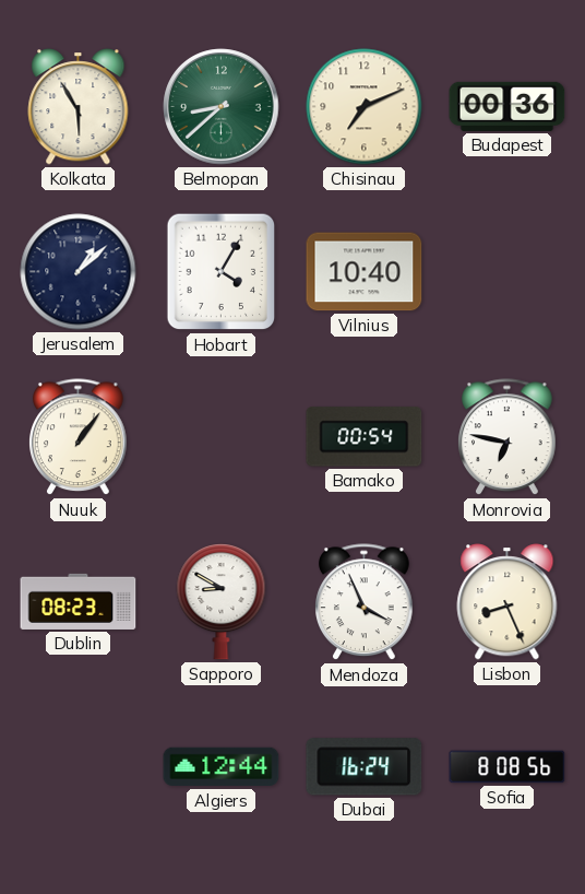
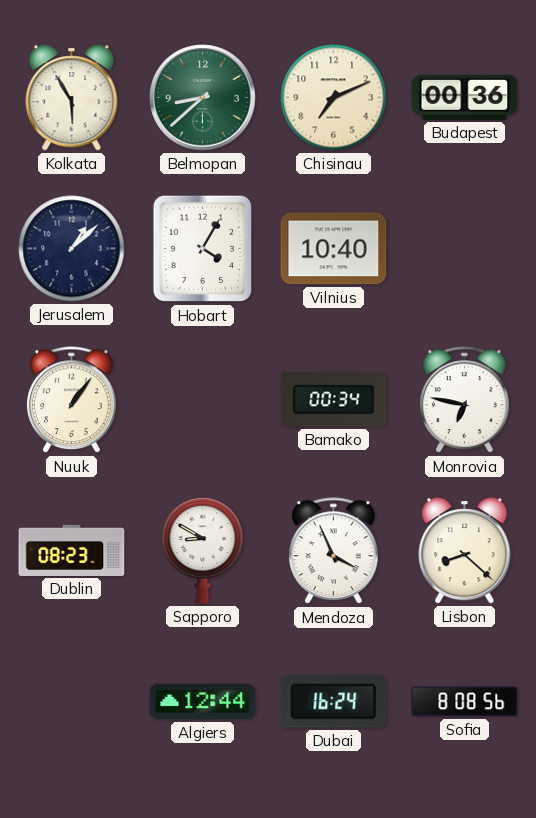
Bamako: 00:54 -> 00:34 (334, 400)
Lisbon: 8:26 -> 8:22 (465, 551)
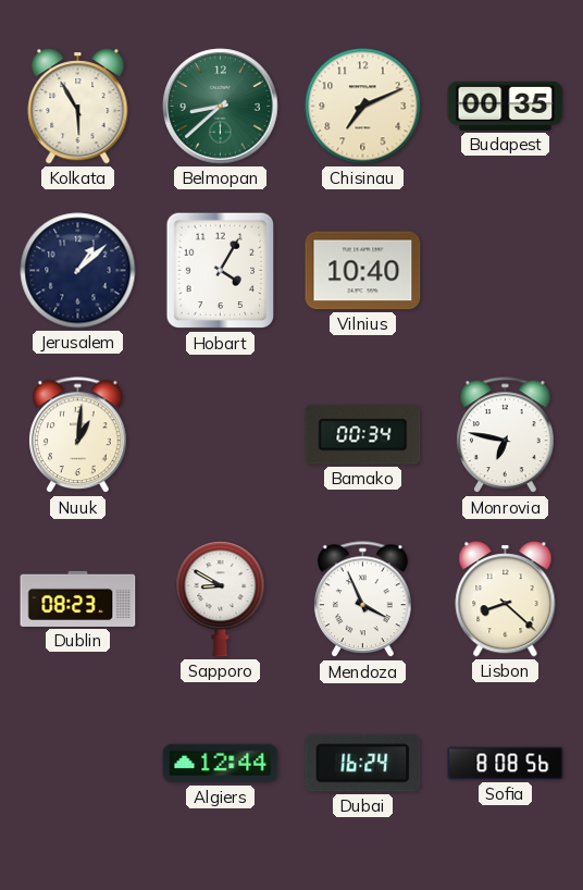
Budapest: 00:36 -> 00:35 (506, 106)
Nuuk: 1:06 -> 1:01 (78, 435)
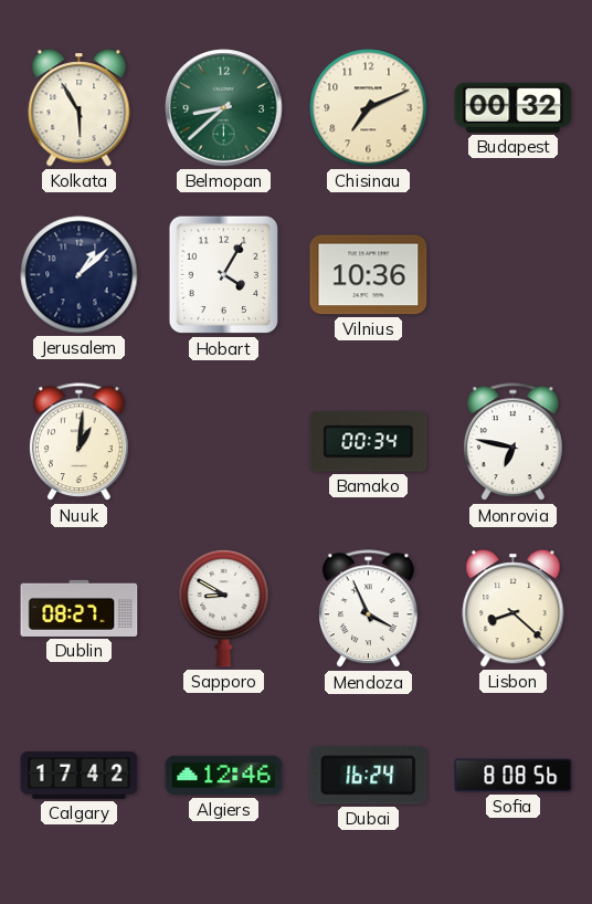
Budapest: 00:35 -> 00:32 (514, 107)
Vilnius: 10:40 -> 10:36 (369, 275)
Dublin: 08:23 -> 08:27 (80, 608)
Calgary: none -> 17:42 (80, 775)
Algiers: 12:44 -> 12:46 (224, 776)
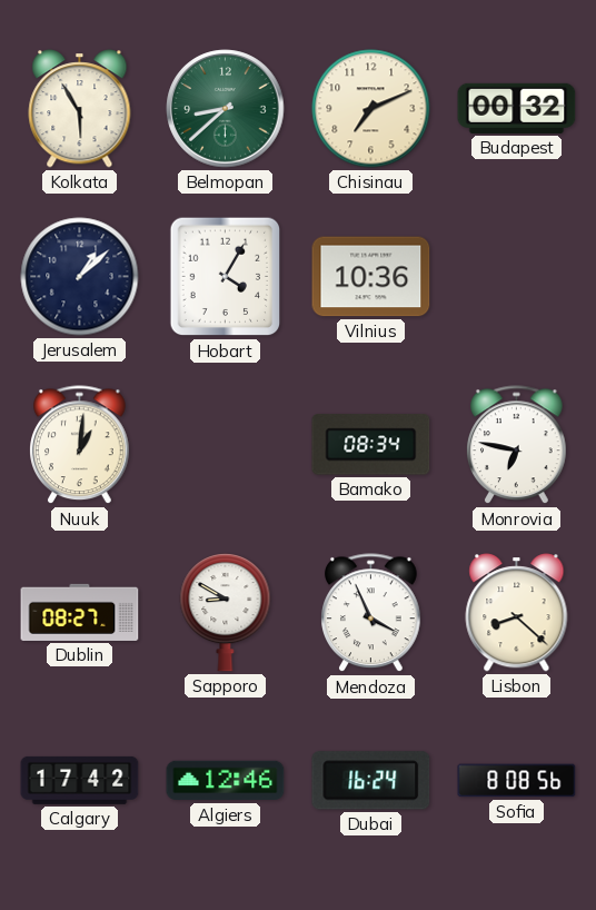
Bamako: 00:34 -> 08:34 (371, 445)
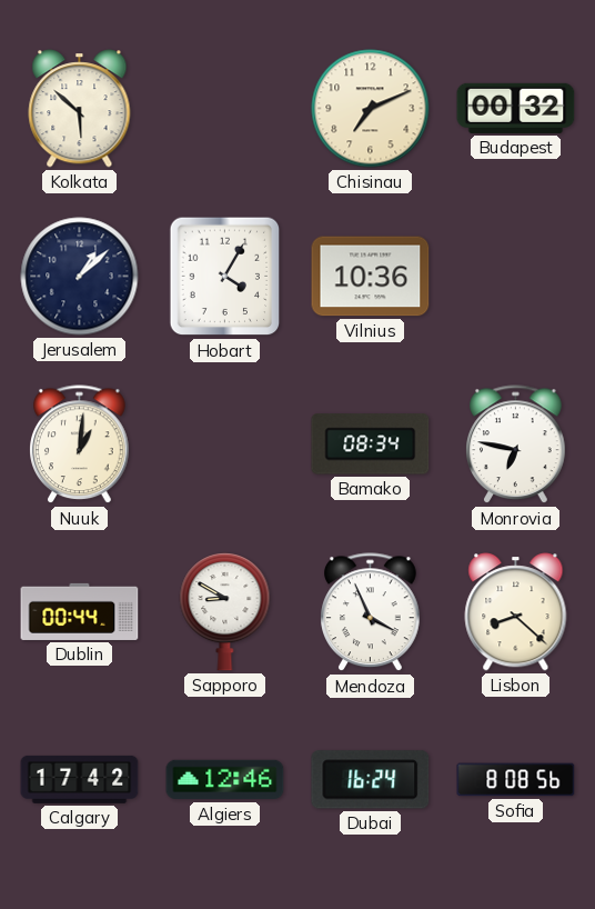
Kolkata: 5:55 -> 5:52 (80, 109)
Belmopan: 8:38 -> none (226, 109)
Dublin: 08:27 -> 00:44 (80, 611)
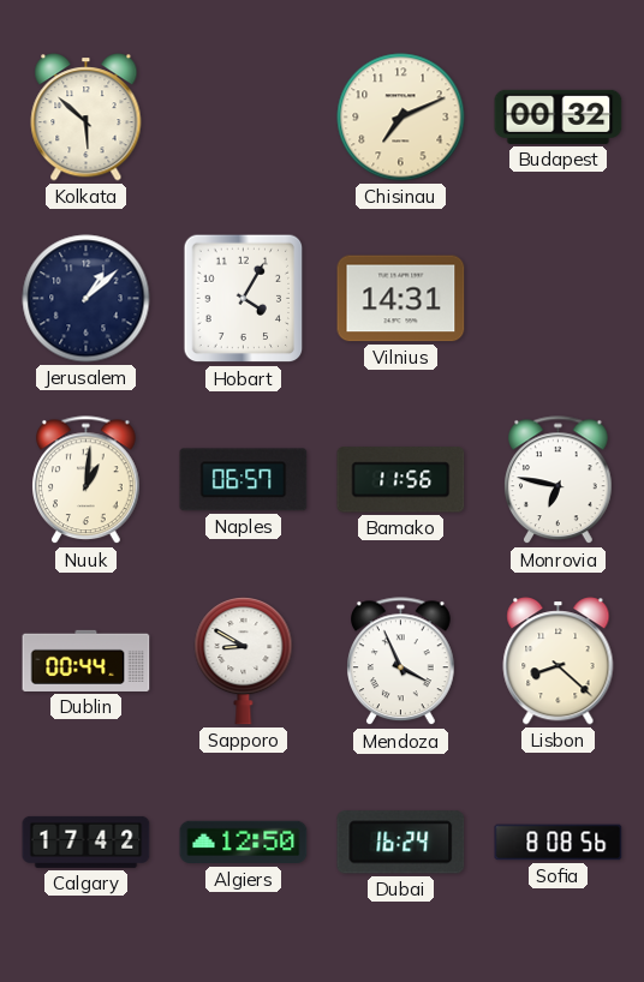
Vilnius: 10:36 -> 14:31 (401, 299)
Naples: none -> 06:57 (244, 480)
Bamako: 08:34 -> 11:56 (401, 480)
Algiers: 12:46 -> 12:50 (244, 843)
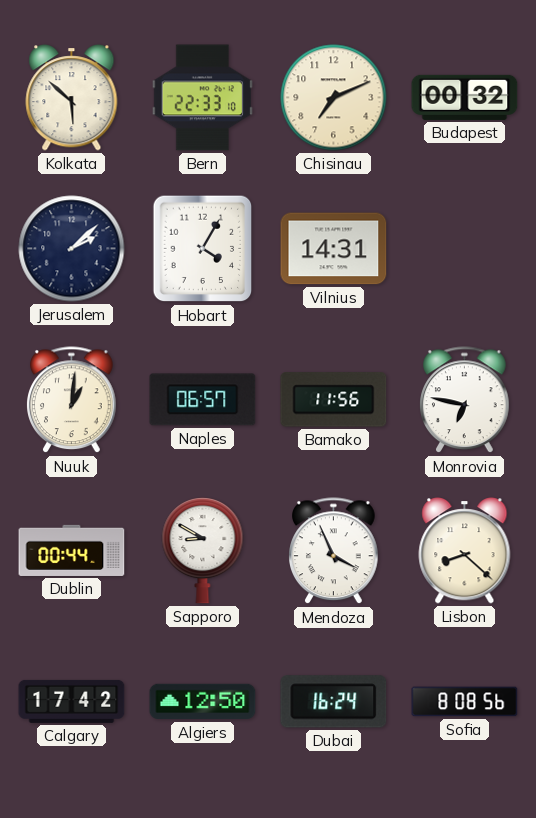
Bern: none -> 22:33 (202, 98)
Jerusalem: 1:08 -> 2:08 (72, 249)
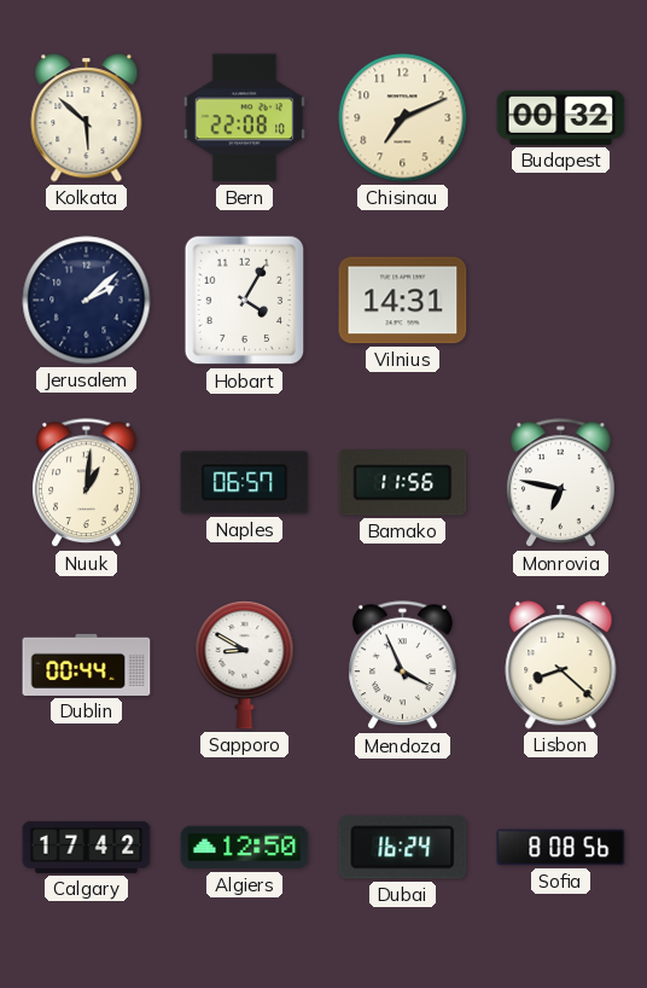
Bern: 22:33 -> 22:08 (244, 118)
